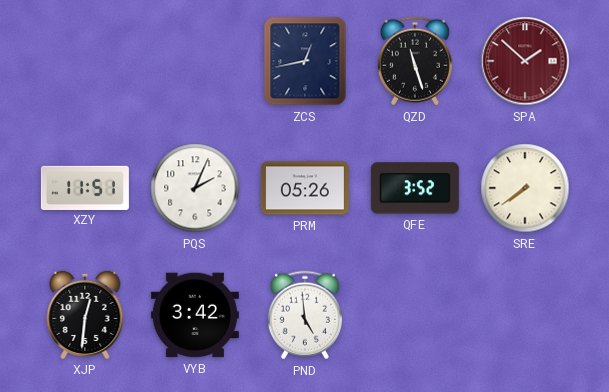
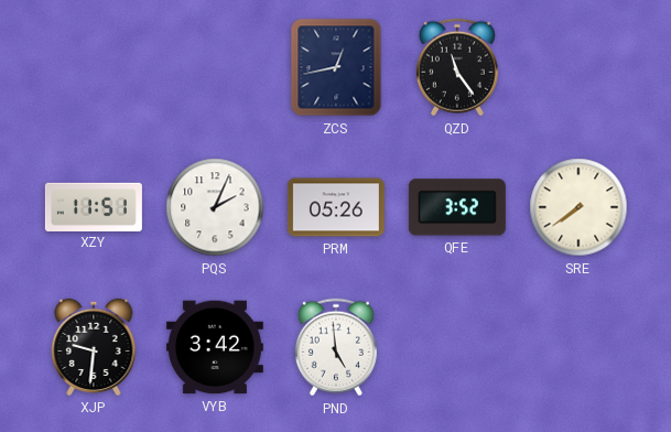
QZD: 11:27 -> 11:24 (457, 67)
SPA: 1:52 -> none (525, 61)
XJP: 12:31 -> 9:31 (94, 347)
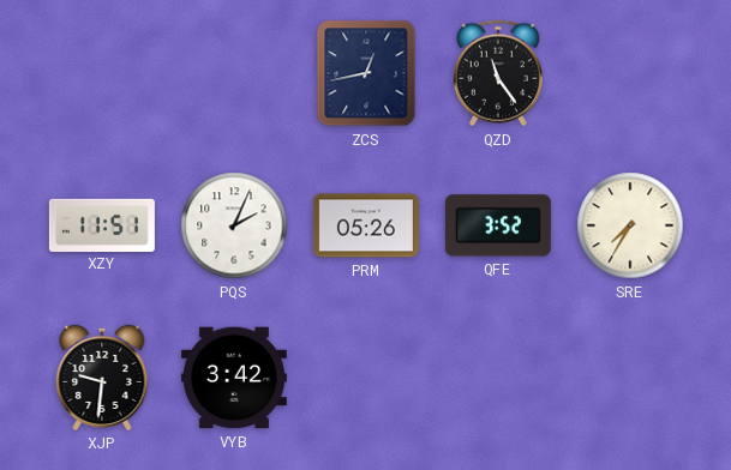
SRE: 7:39 -> 7:35 (630, 225)
PND: 4:59 -> none (336, 347)
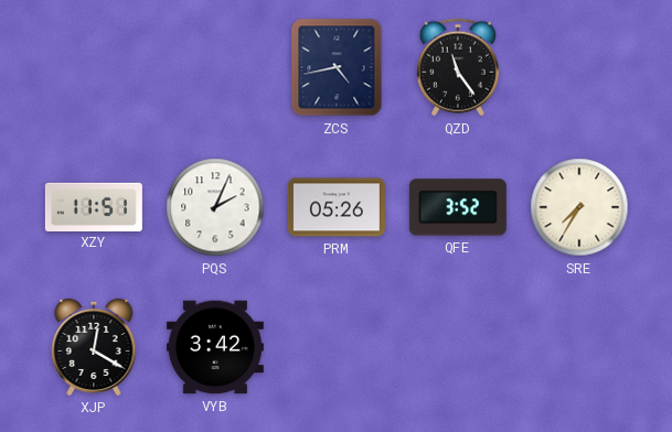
ZCS: 12:43 -> 4:43 (337, 67)
XJP: 9:31 -> 12:20 (94, 347)
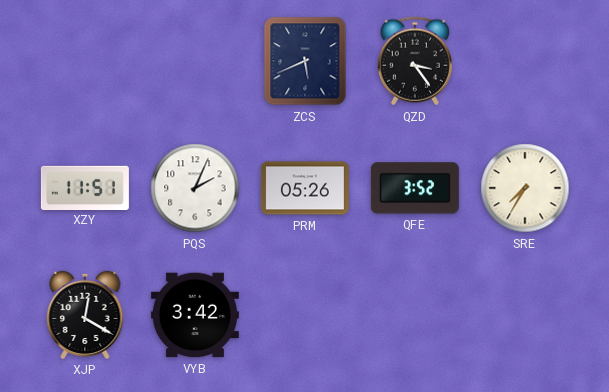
ZCS: 4:43 -> 5:41 (305, 61)
QZD: 11:24 -> 3:24 (415, 61)
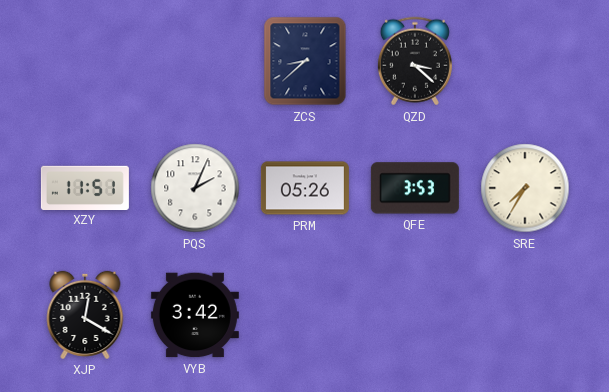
ZCS: 5:41 -> 8:38 (305, 61)
QZD: 3:24 -> 3:22 (415, 61)
QFE: 3:52 -> 3:53 (415, 188)
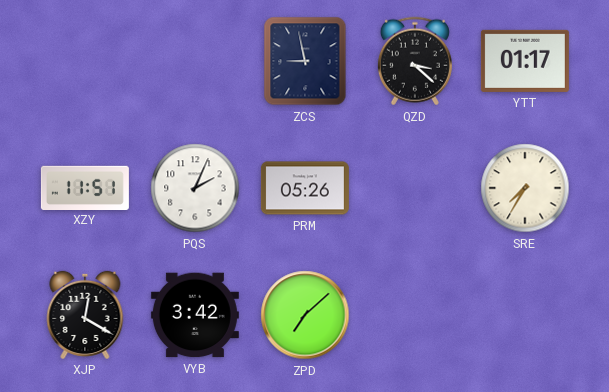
ZCS: 8:38 -> 8:58 (305, 61)
YTT: none -> 01:17 (525, 61)
QFE: 3:53 -> none (415, 188)
ZPD: none -> 7:08 (305, 315)
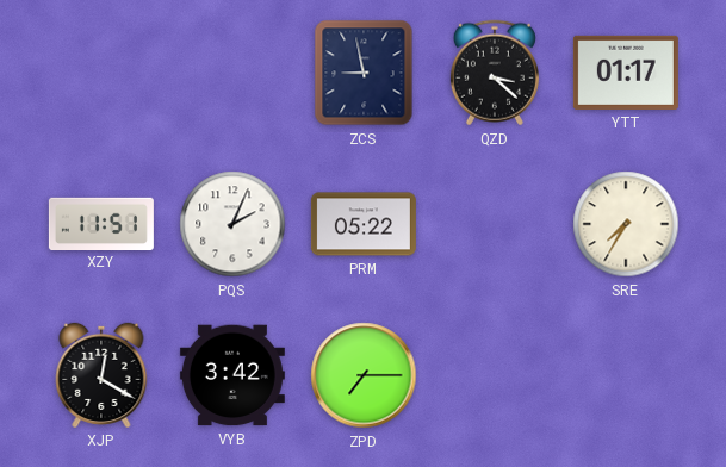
PRM: 05:26 -> 05:22 (364, 224)
ZPD: 7:08 -> 7:15 (364, 375)
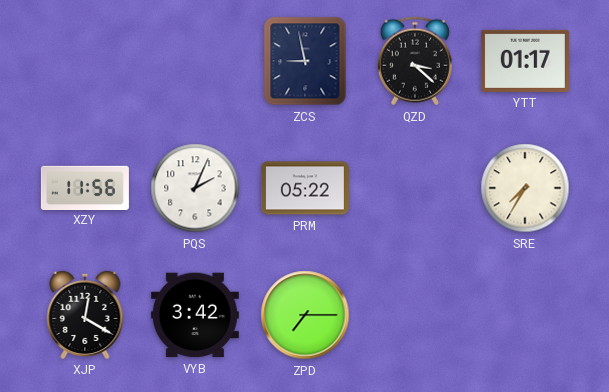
XZY: 11:51 -> 11:56 (85, 187)
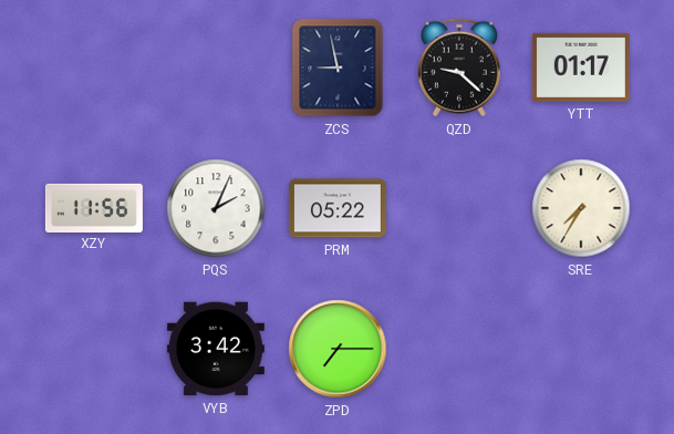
QZD: 3:22 -> 9:22 (459, 68)
XJP: 12:20 -> none (85, 315)
